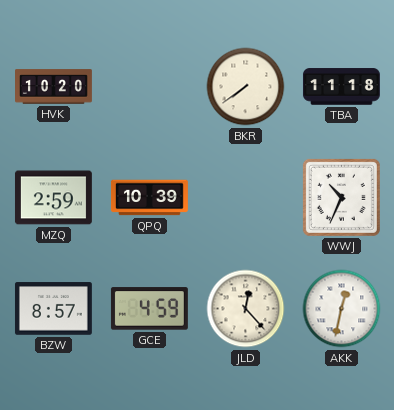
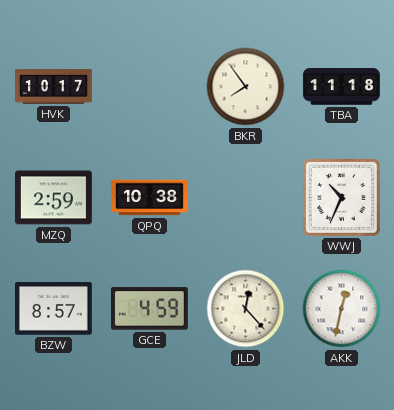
HVK: 10:20 -> 10:17 (54, 87)
BKR: 7:39 -> 7:54 (246, 87)
QPQ: 10:39 -> 10:38 (150, 198)
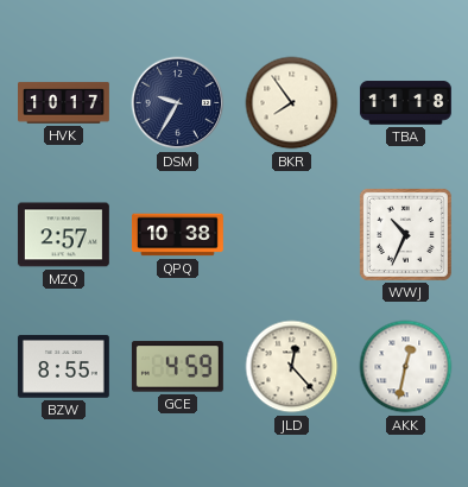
DSM: none -> 9:35 (178, 103)
MZQ: 2:59 -> 2:57 (63, 235)
BZW: 8:57 -> 8:55 (63, 367)
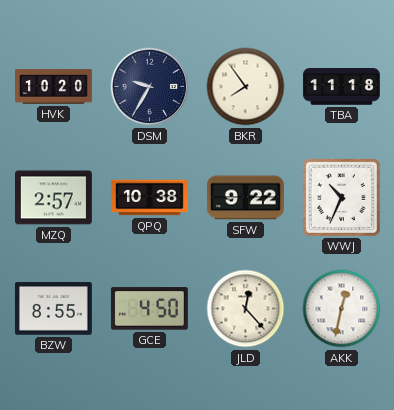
HVK: 10:17 -> 10:20 (54, 87)
SFW: none -> 9:22 (245, 198)
GCE: 4:59 -> 4:50 (149, 309)
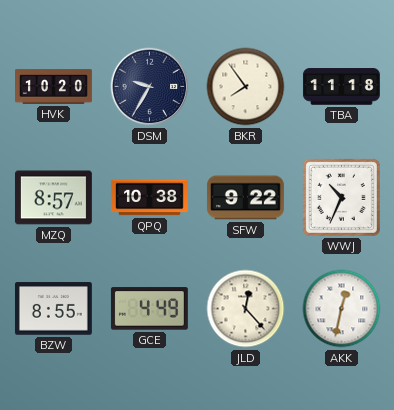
MZQ: 2:57 -> 8:57 (53, 198)
GCE: 4:50 -> 4:49 (149, 309)
